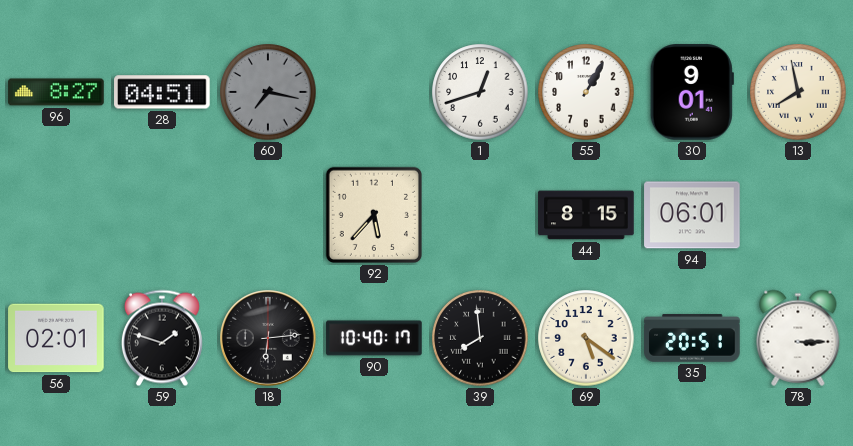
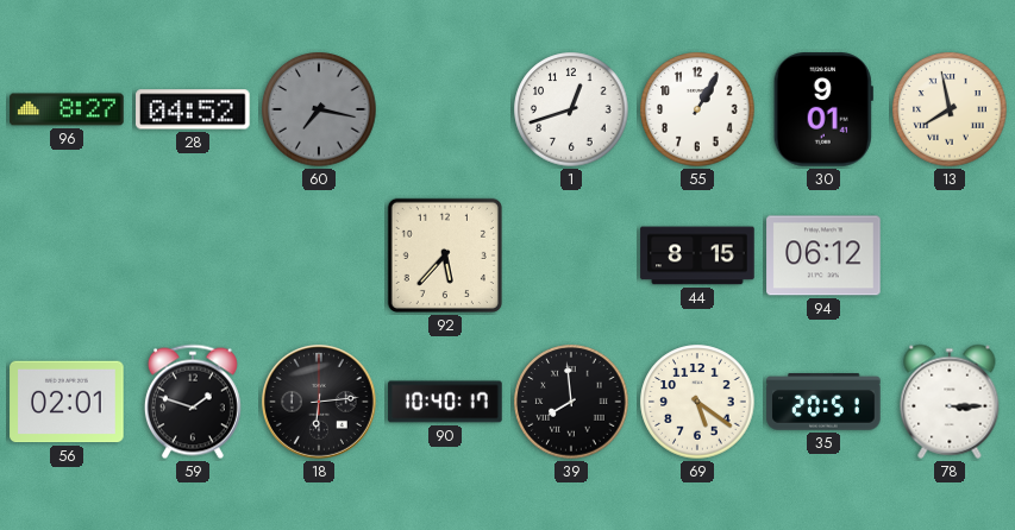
28: 04:51 -> 04:52 (193, 109)
94: 06:01 -> 06:12 (823, 255)
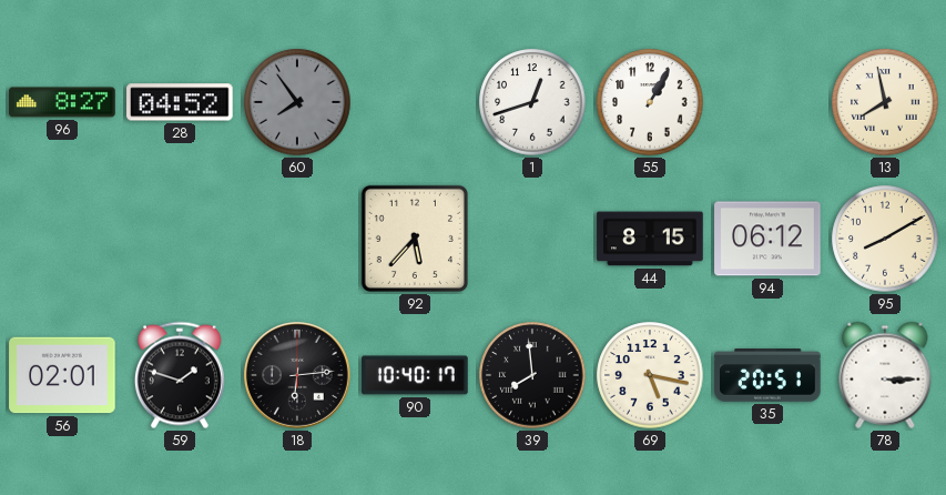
60: 7:17 -> 7:54 (297, 102)
30: 9:01 -> none (823, 109)
95: none -> 8:10 (885, 239)
69: 5:21 -> 5:17 (650, 375)
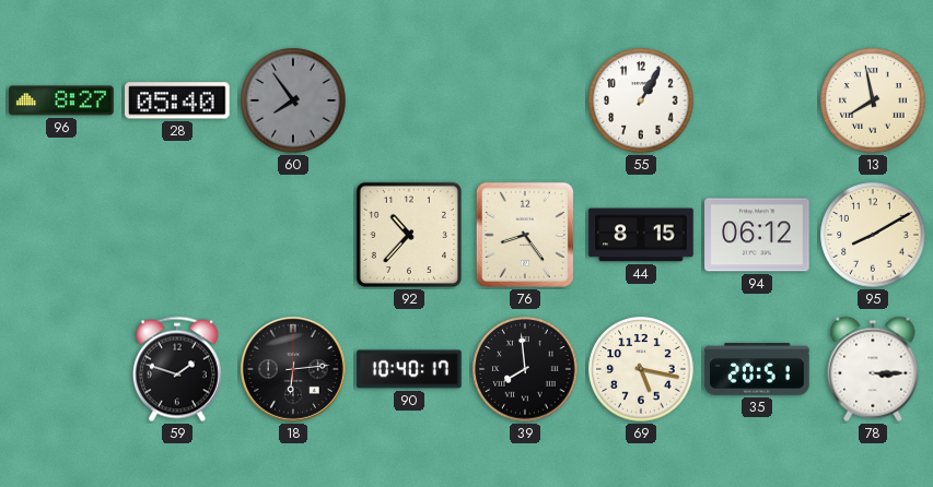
28: 04:52 -> 05:40 (177, 100)
1: 12:42 -> none (532, 102)
92: 5:37 -> 10:37 (409, 235)
76: none -> 8:24 (525, 235)
56: 02:01 -> none (62, 375)
